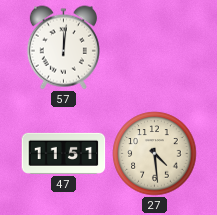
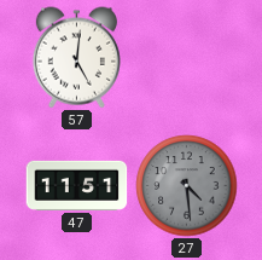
57: 12:01 -> 5:01 (76, 58)
27 dial: cream -> grey (187, 186)
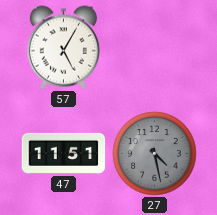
57: 5:01 -> 5:05 (63, 48)
27: 4:29 -> 4:28 (155, 154)
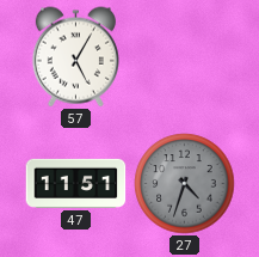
27: 4:28 -> 4:33 (185, 184)
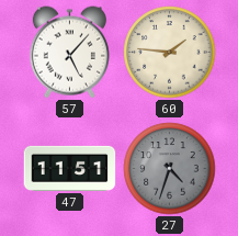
57: 5:05 -> 5:07 (69, 53)
60: none -> 1:46 (170, 53)
